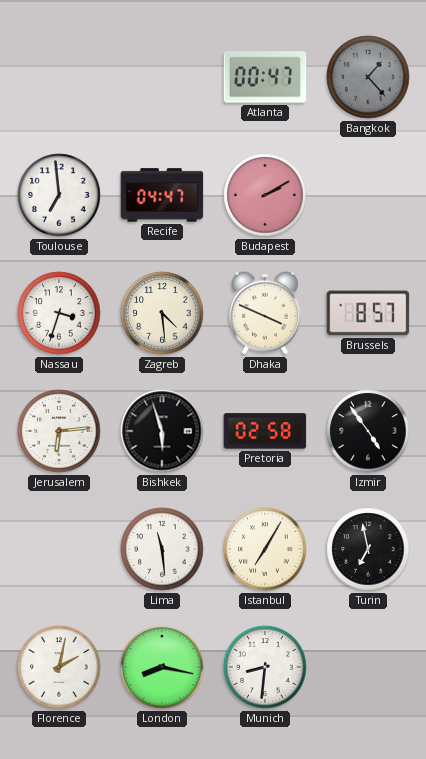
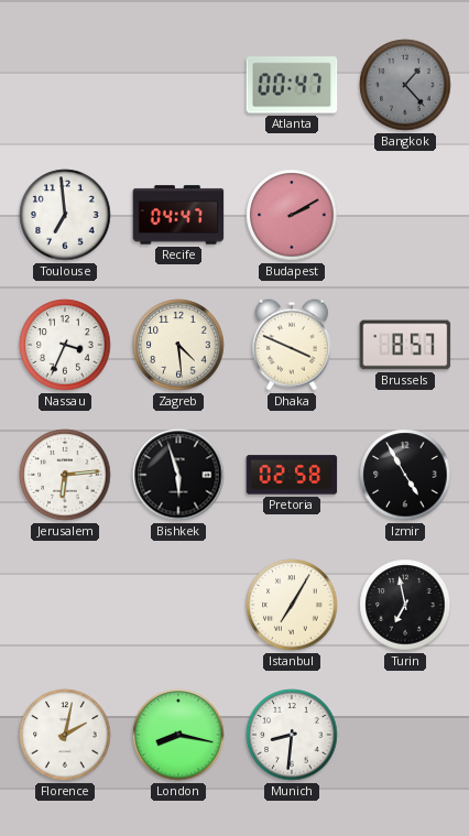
Nassau: 3:33 -> 3:34 (65, 345)
Izmir: 4:54 -> 4:55 (405, 475)
Lima: 11:29 -> none (162, 549)
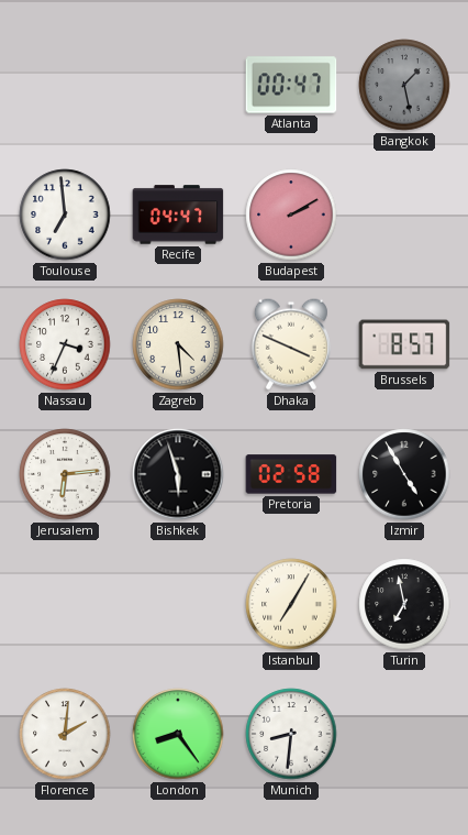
Bangkok: 1:23 -> 1:28 (404, 85)
Florence: 2:02 -> 2:01 (65, 734)
London: 8:17 -> 8:24 (178, 734)
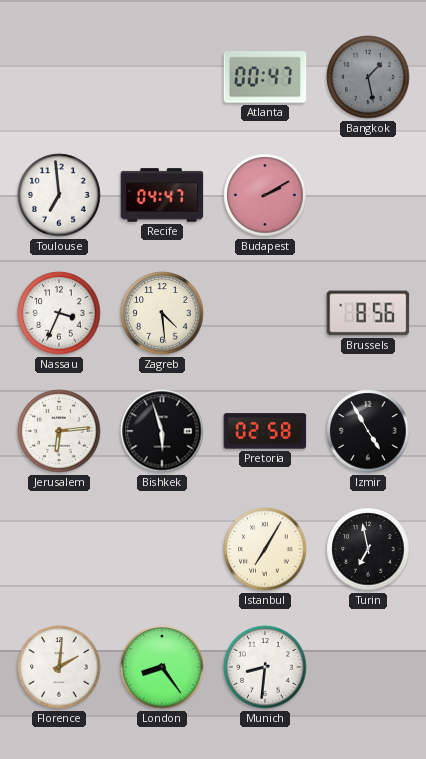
Dhaka: 3:49 -> none (291, 344)
Brussels: 8:57 -> 8:56 (368, 313)
